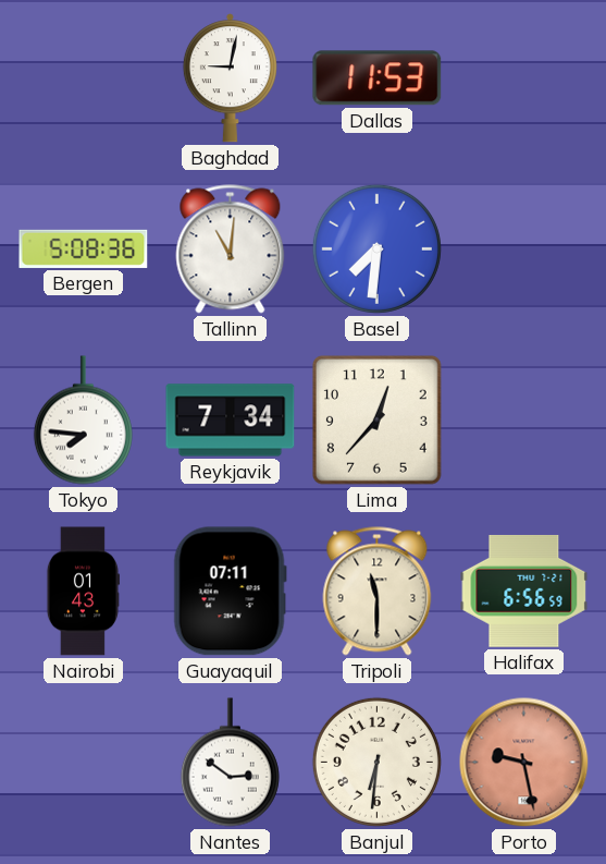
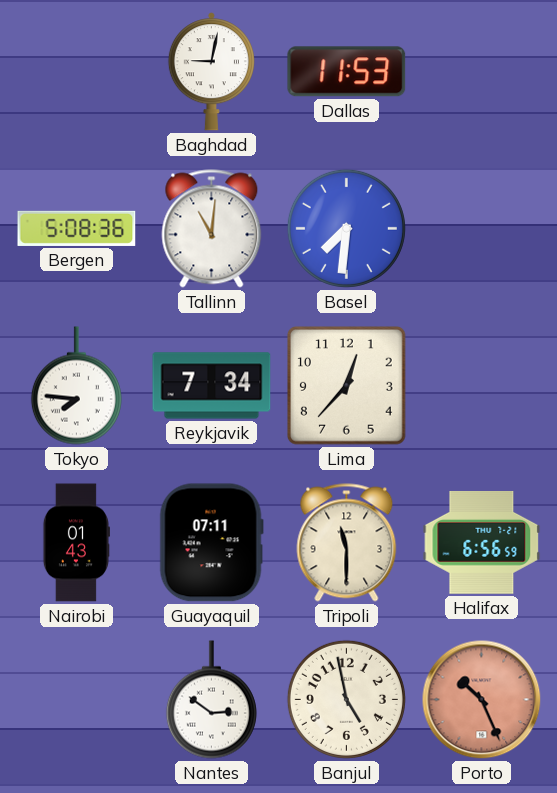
Banjul: 6:31 -> 4:58 (346, 699)
Porto: 9:28 -> 10:26 (482, 700)
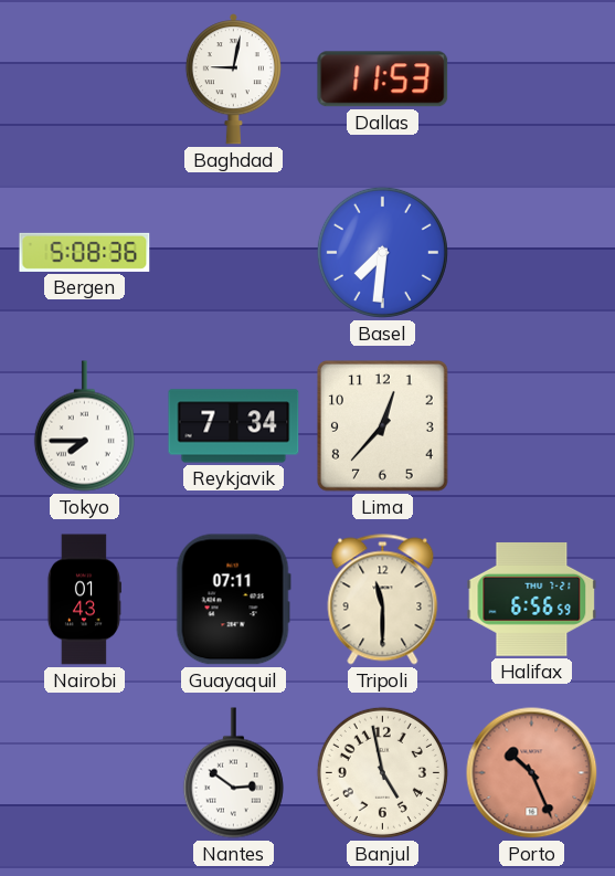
Tallinn: 11:01 -> none (212, 229)
Tokyo: 7:46 -> 7:45 (84, 426)
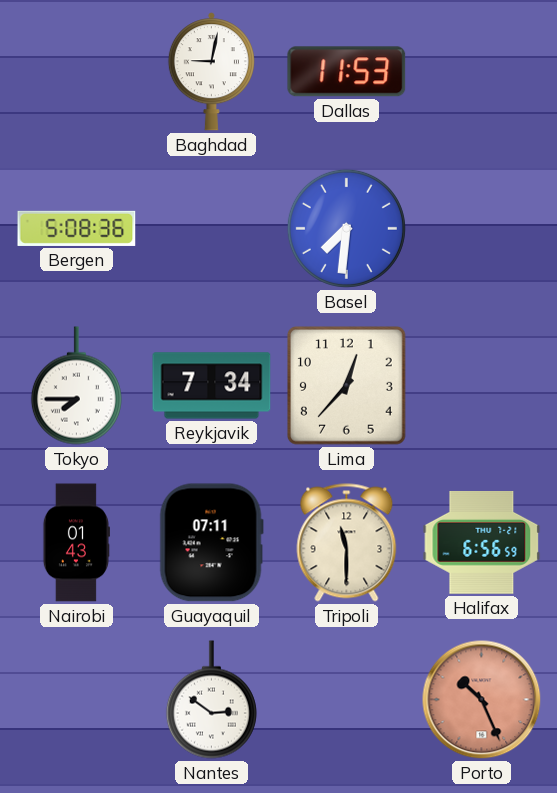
Banjul: 4:58 -> none (382, 772)
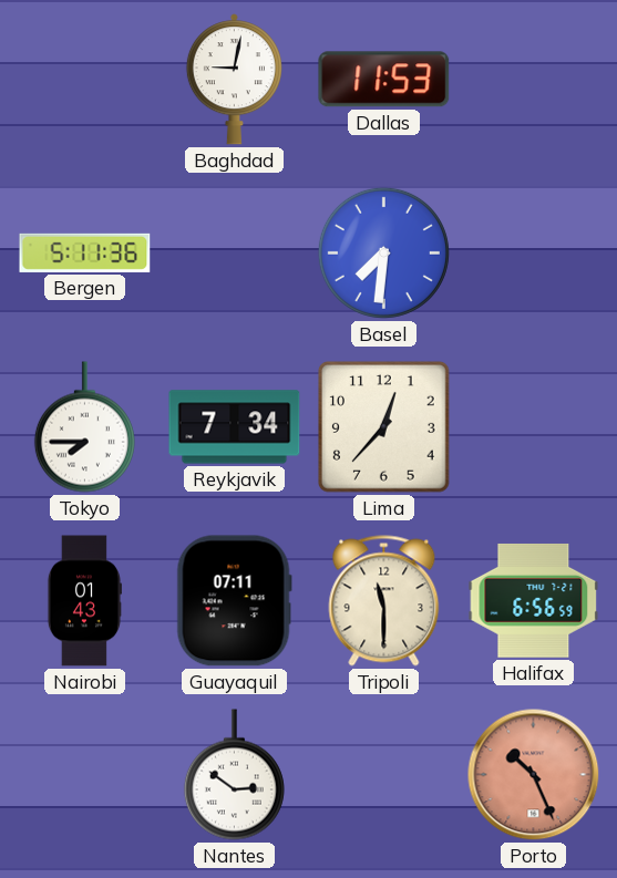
Bergen: 5:08 -> 5:11 (85, 252)
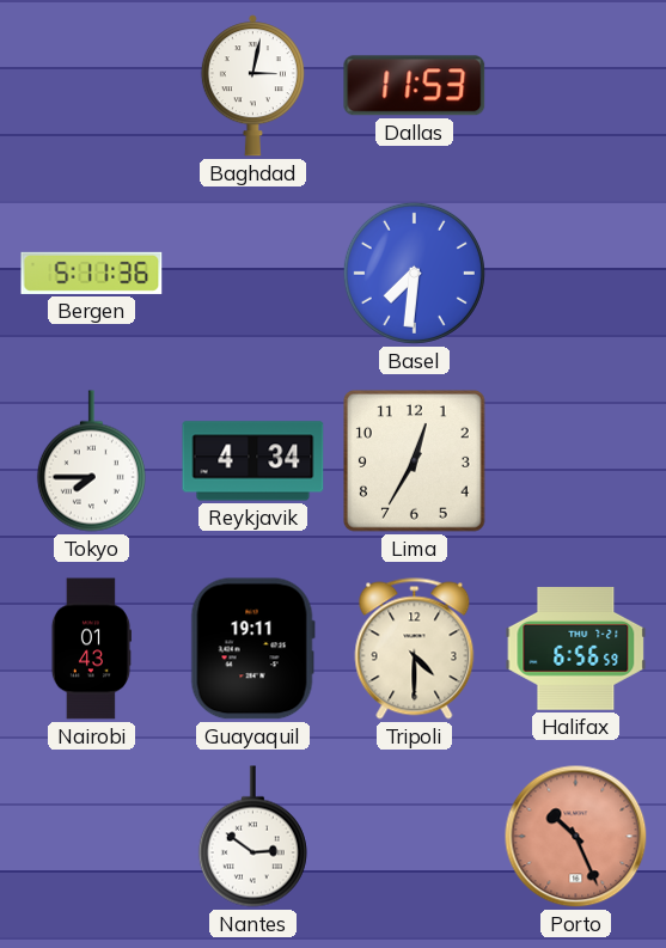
Baghdad: 9:02 -> 3:02 (252, 86)
Reykjavik: 7:34 -> 4:34 (253, 461)
Lima: 12:37 -> 12:35 (415, 461)
Guayaquil: 07:11 -> 19:11 (252, 649)
Tripoli: 11:30 -> 4:30 (415, 649)
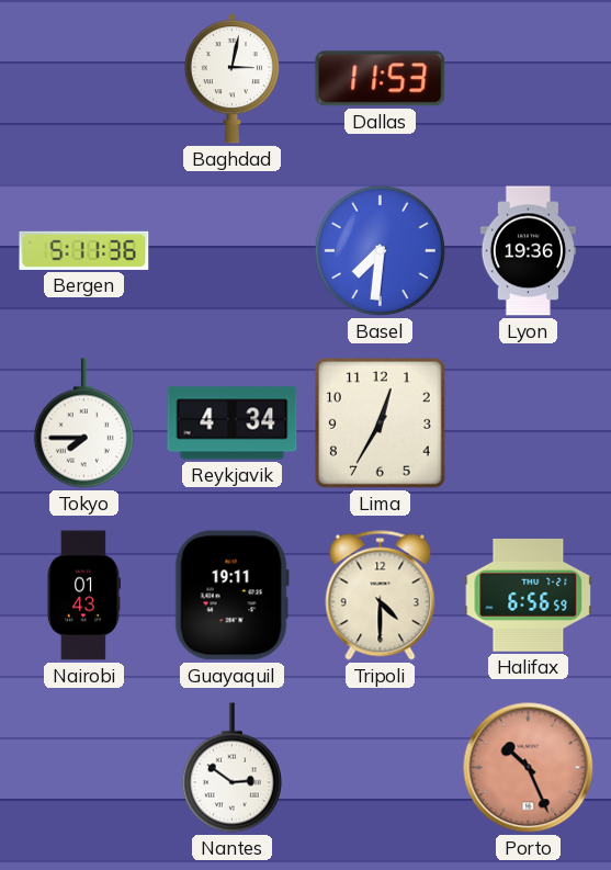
Lyon: none -> 19:36 (528, 251)
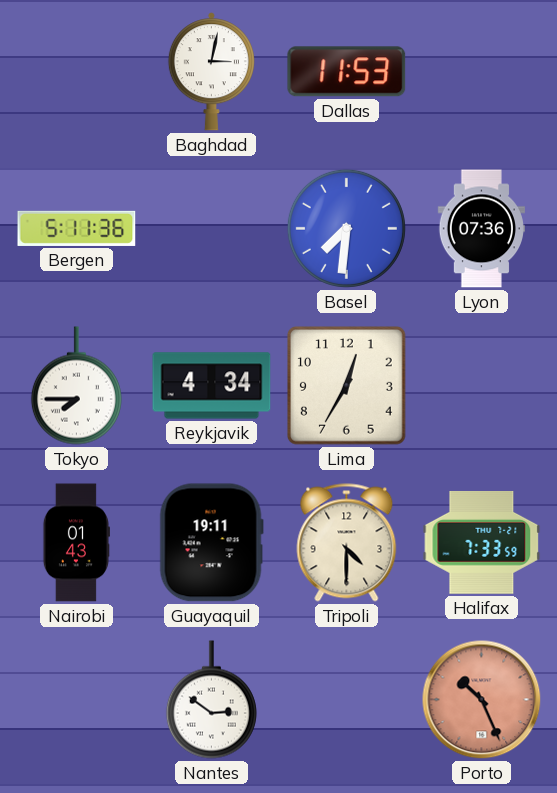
Lyon: 19:36 -> 07:36 (481, 229)
Halifax: 6:56 -> 7:33 (482, 542)
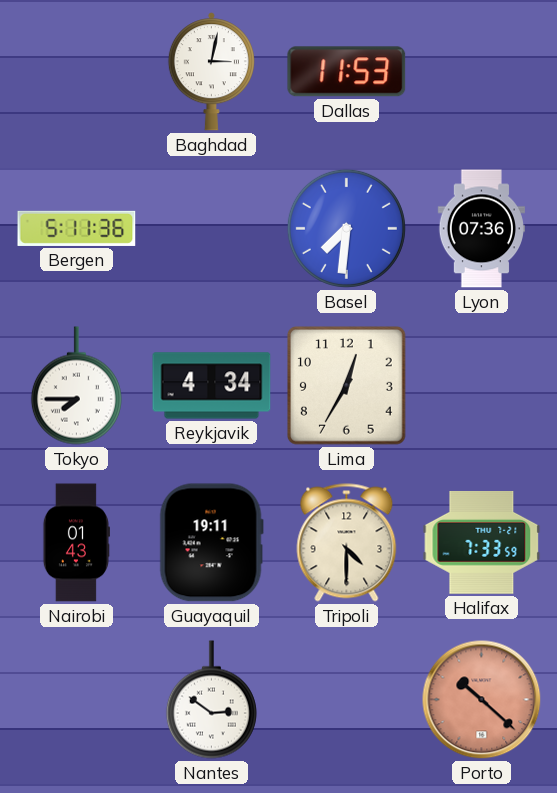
Porto: 10:26 -> 10:22 (482, 700)
